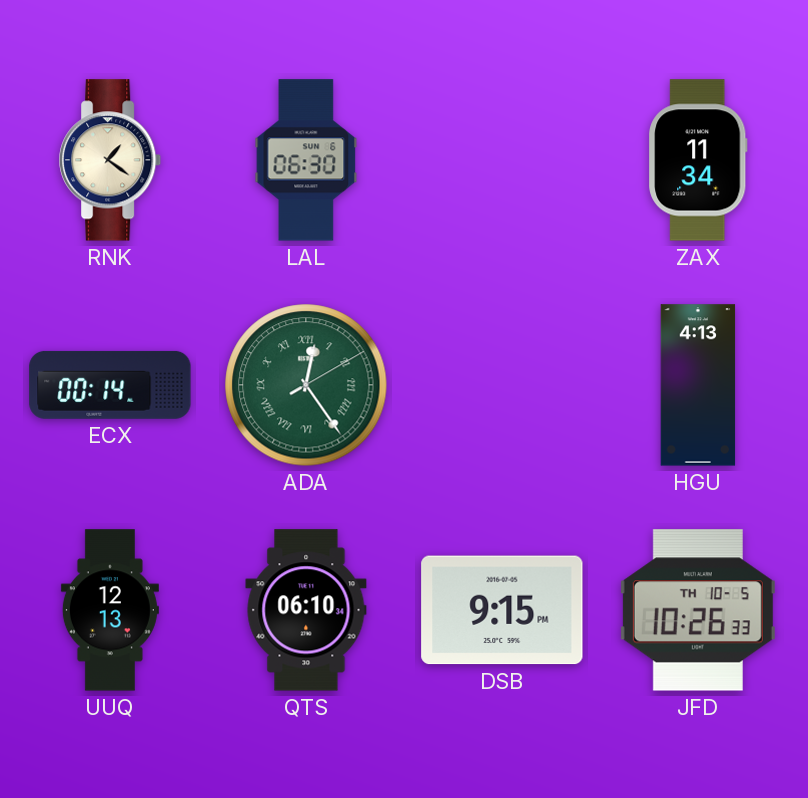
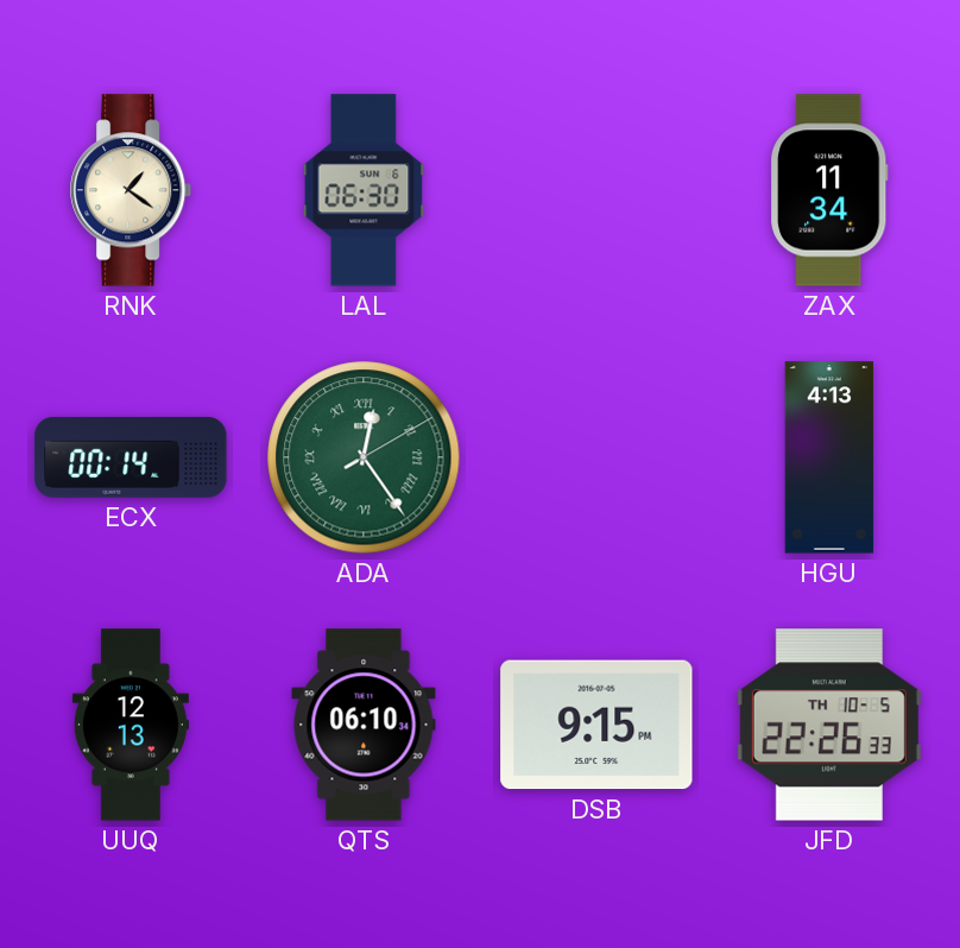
JFD: 10:26 -> 22:26 (829, 725)
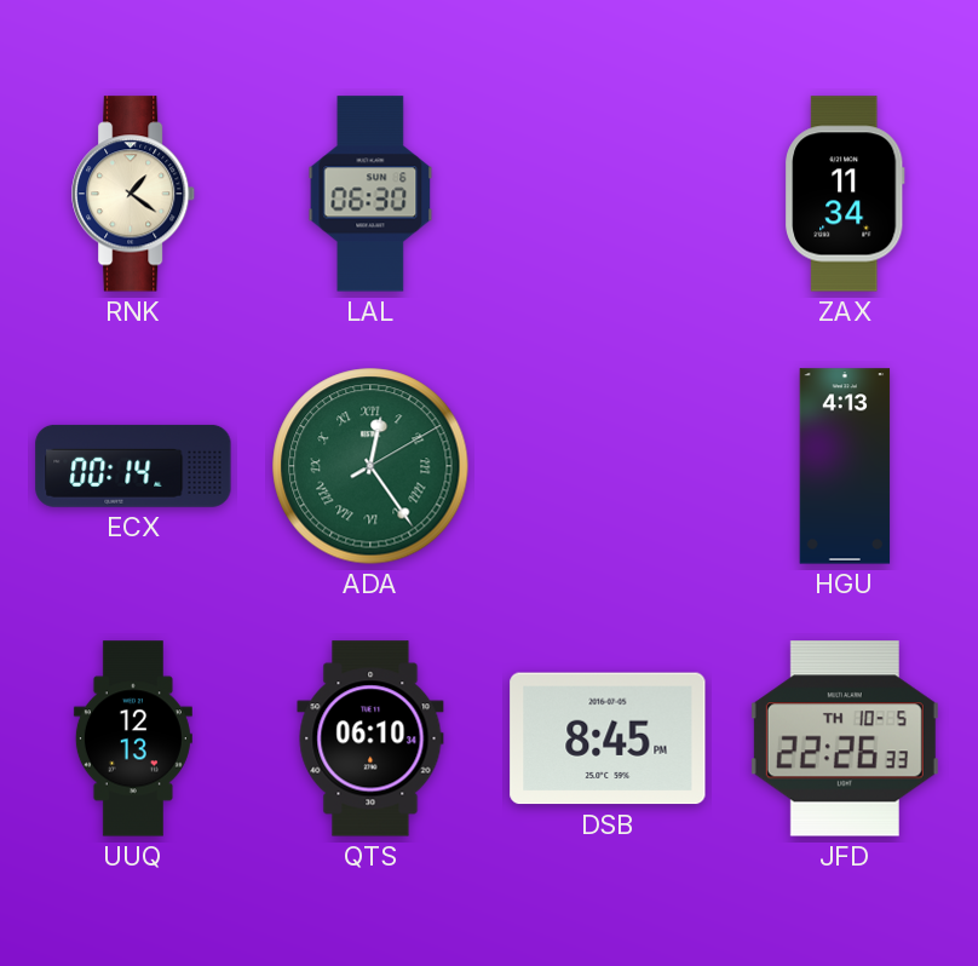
DSB: 9:15 -> 8:45 (608, 738)
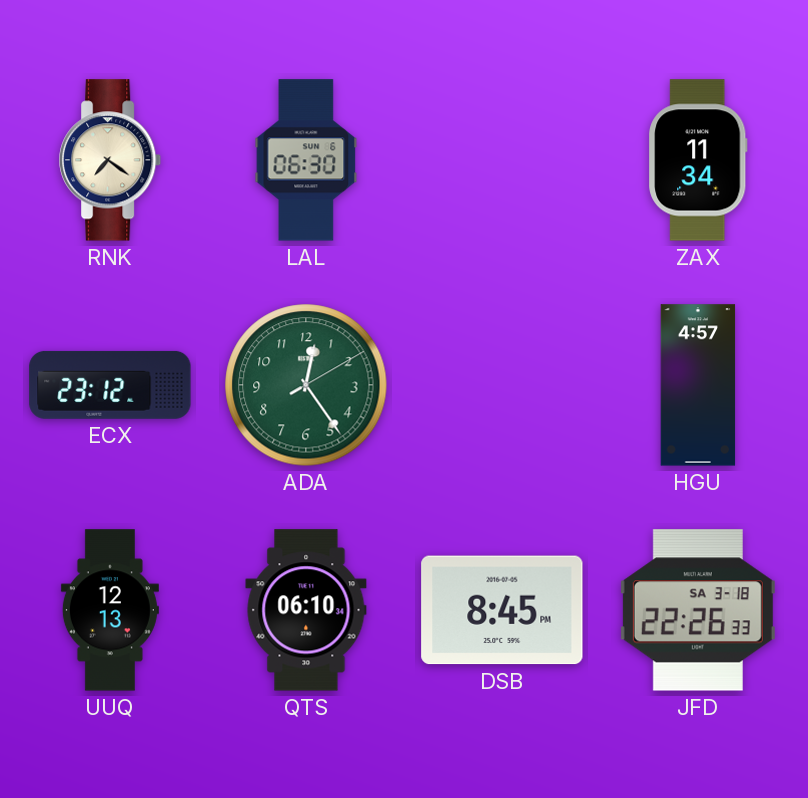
RNK: 1:21 -> 7:21 (111, 160)
ECX: 00:14 -> 23:12 (110, 385)
ADA numerals: Roman -> Arabic (306, 385)
HGU: 4:13 -> 4:57 (698, 385)
JFD date: TH 10-5 -> SA 3-18 (698, 610)
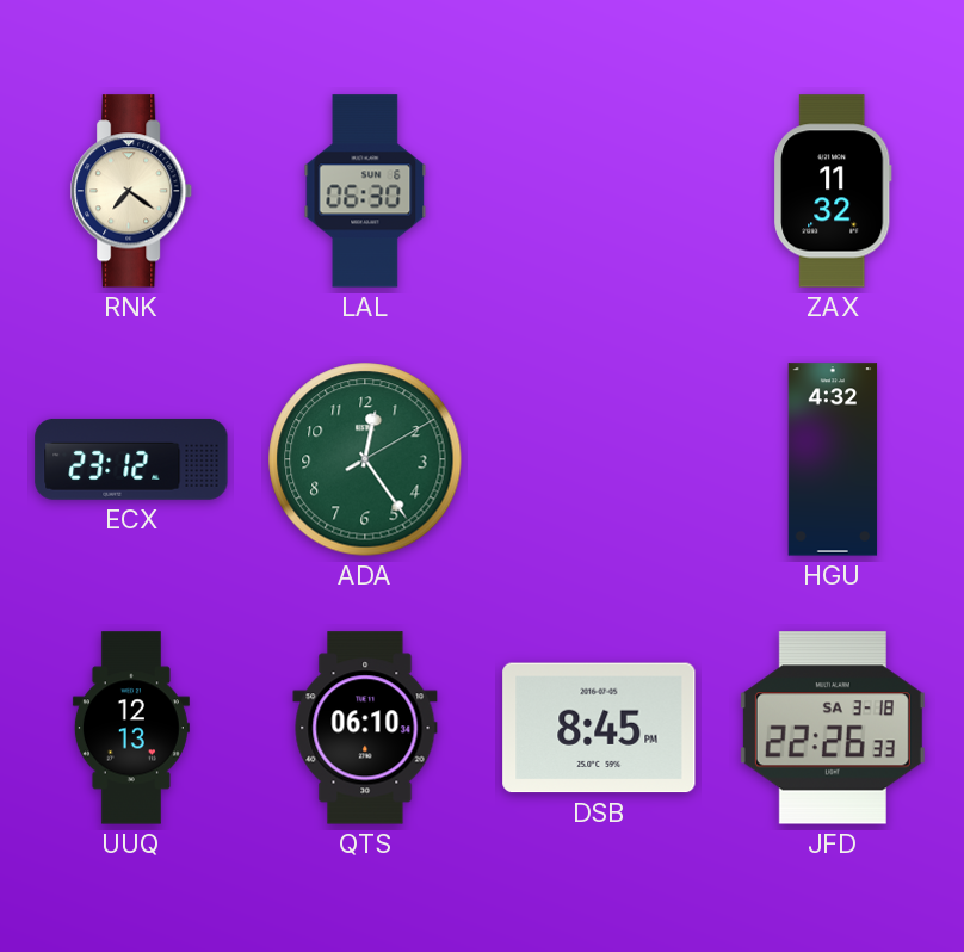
ZAX: 11:34 -> 11:32 (833, 191)
HGU: 4:57 -> 4:32 (833, 459)
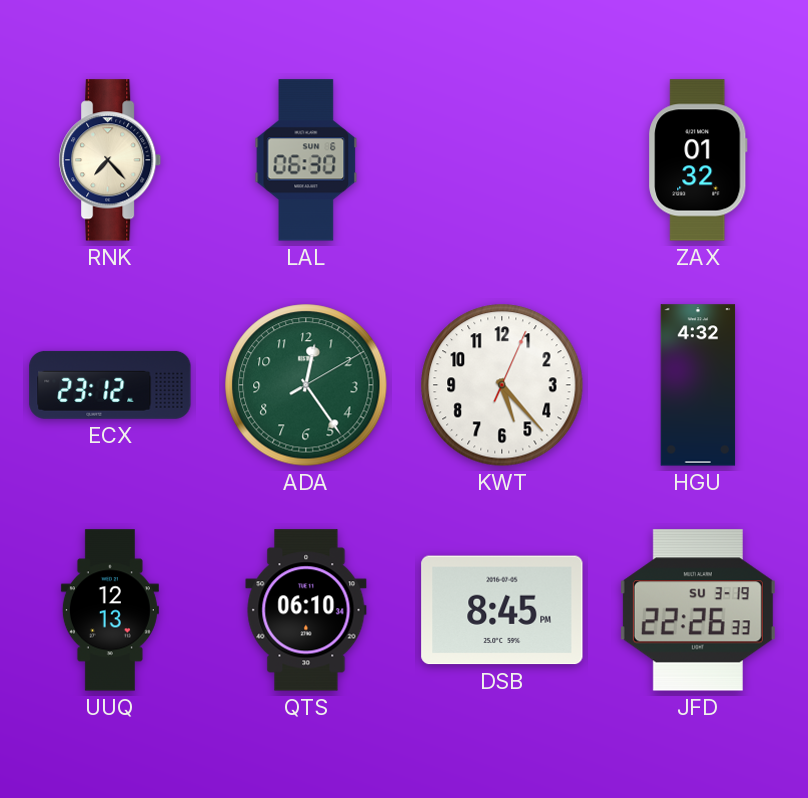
RNK: 7:21 -> 7:23 (111, 160)
ZAX: 11:32 -> 01:32 (698, 160)
KWT: none -> 5:23 (502, 385)
JFD date: SA 3-18 -> SU 3-19 (698, 610)
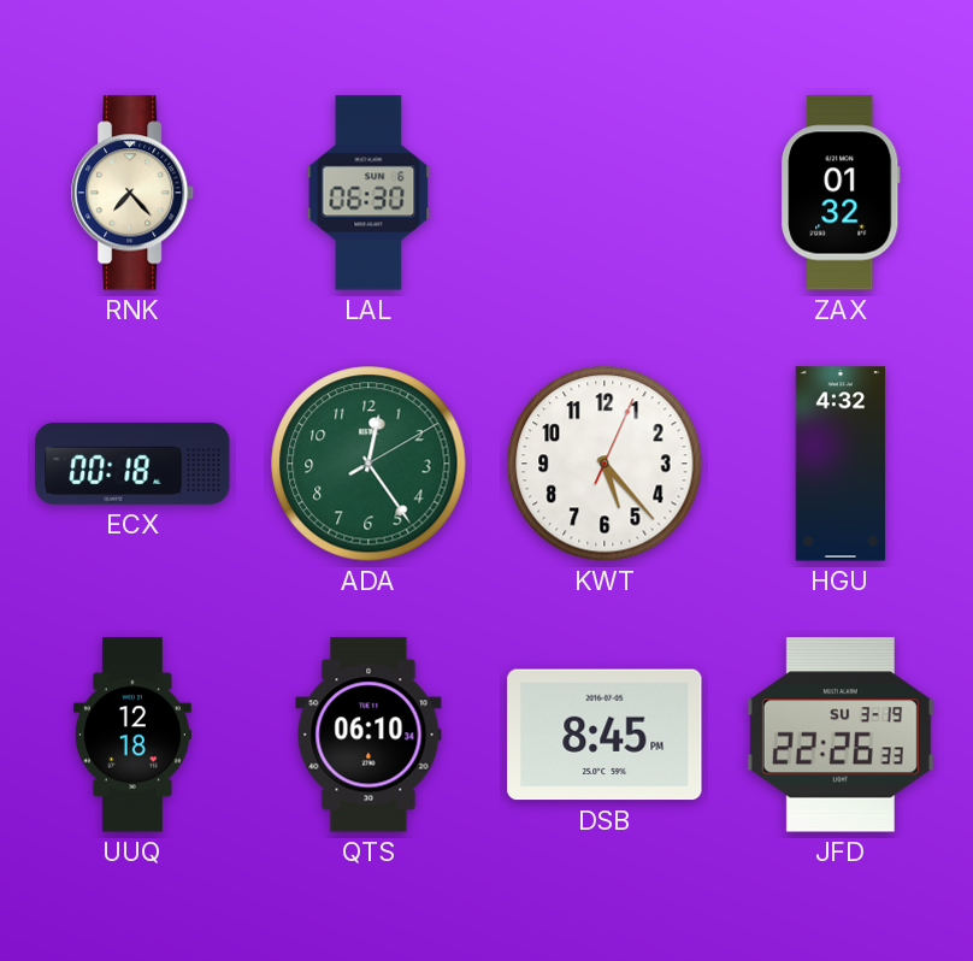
ECX: 23:12 -> 00:18 (132, 464)
UUQ: 12:13 -> 12:18 (132, 735)
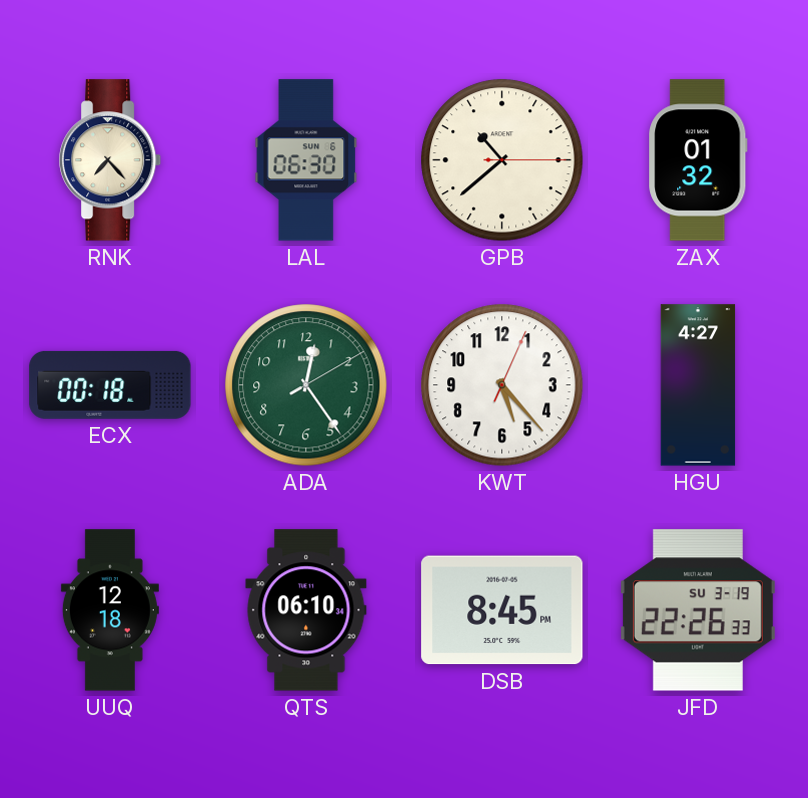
GPB: none -> 10:38 (502, 160)
HGU: 4:32 -> 4:27 (698, 385)
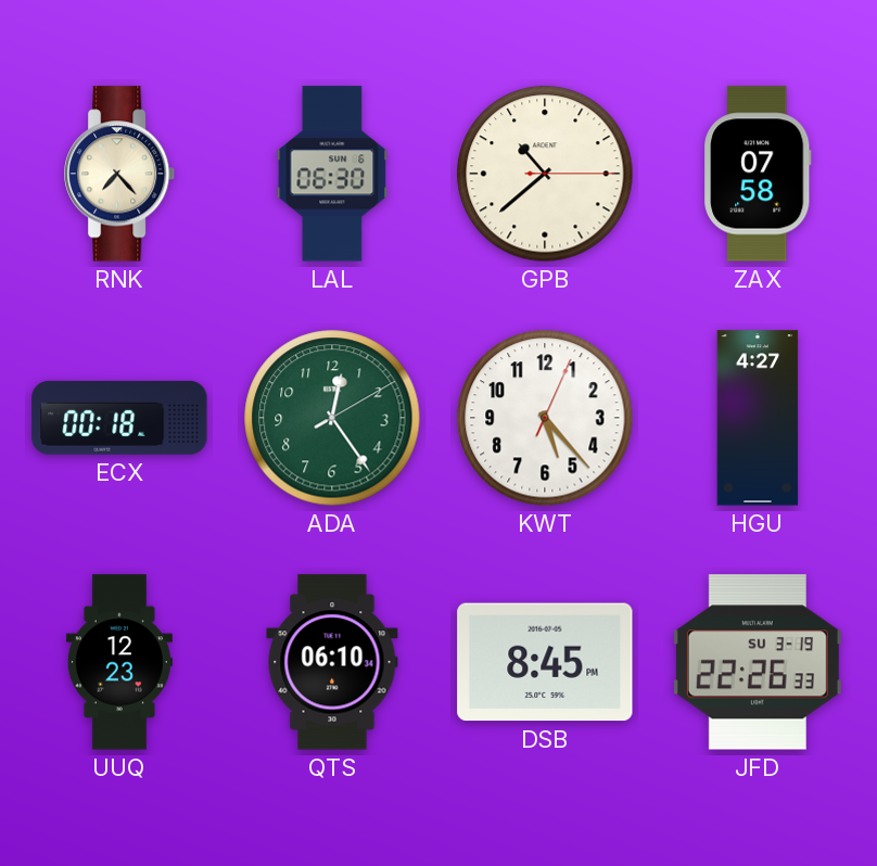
ZAX: 01:32 -> 07:58 (758, 174)
UUQ: 12:18 -> 12:23 (119, 662)
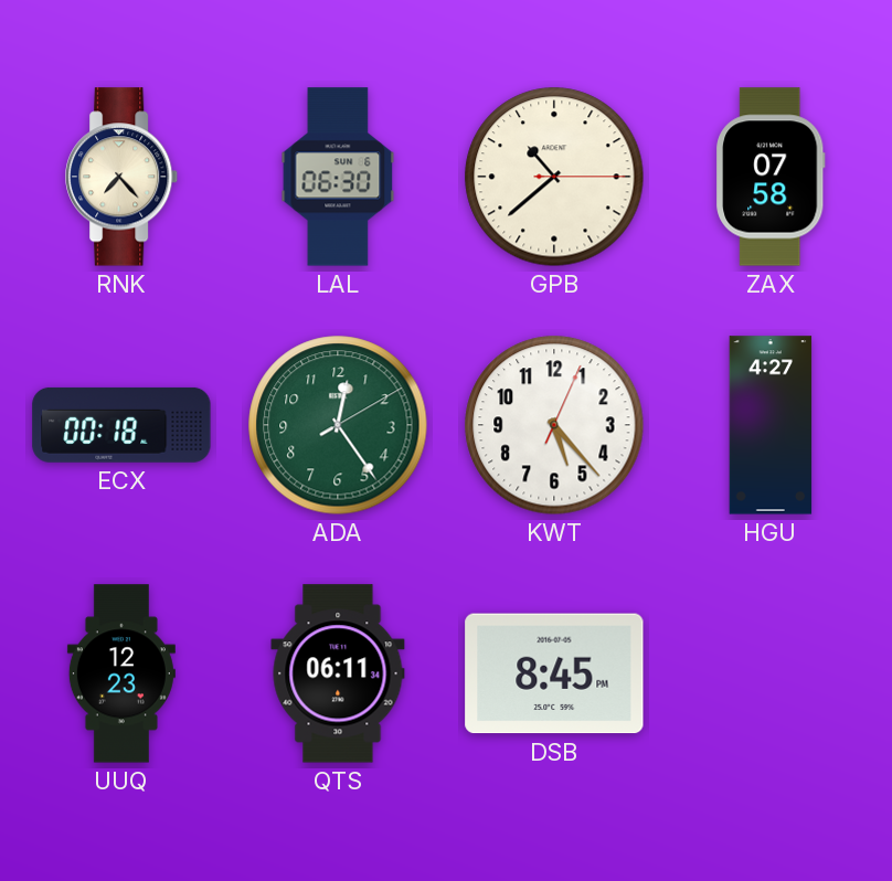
QTS: 06:10 -> 06:11 (338, 673)
JFD: 22:26 -> none (758, 662)
